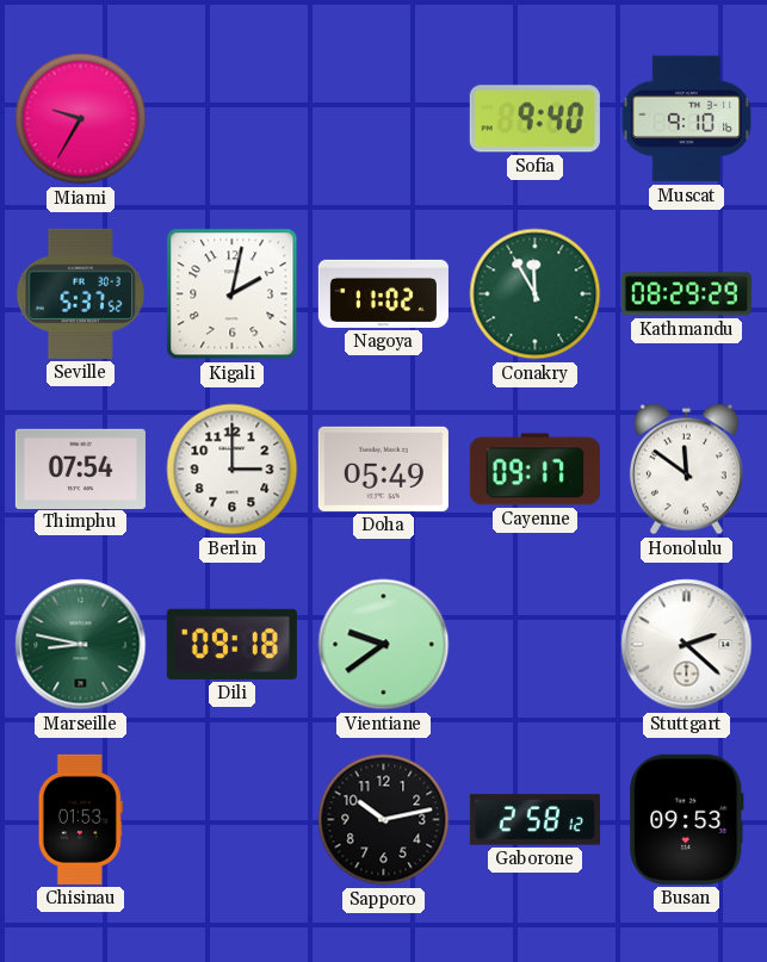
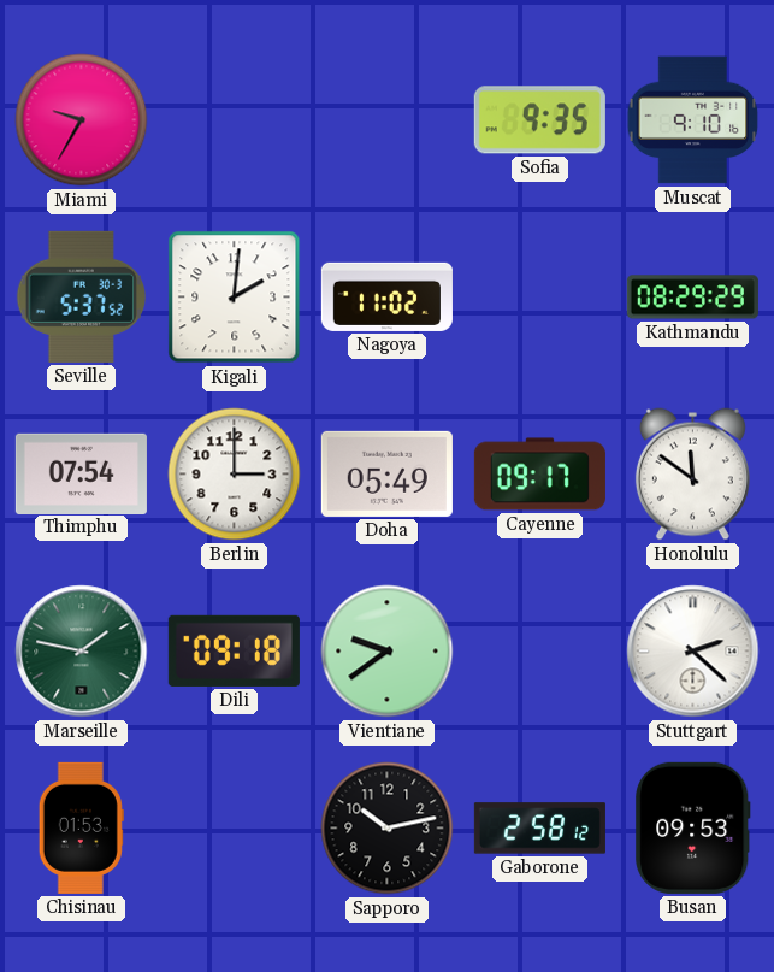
Sofia: 9:40 -> 9:35 (539, 120)
Kigali: 2:02 -> 2:01 (235, 298)
Conakry: 11:55 -> none (536, 294)
Marseille: 8:47 -> 1:47 (82, 652)
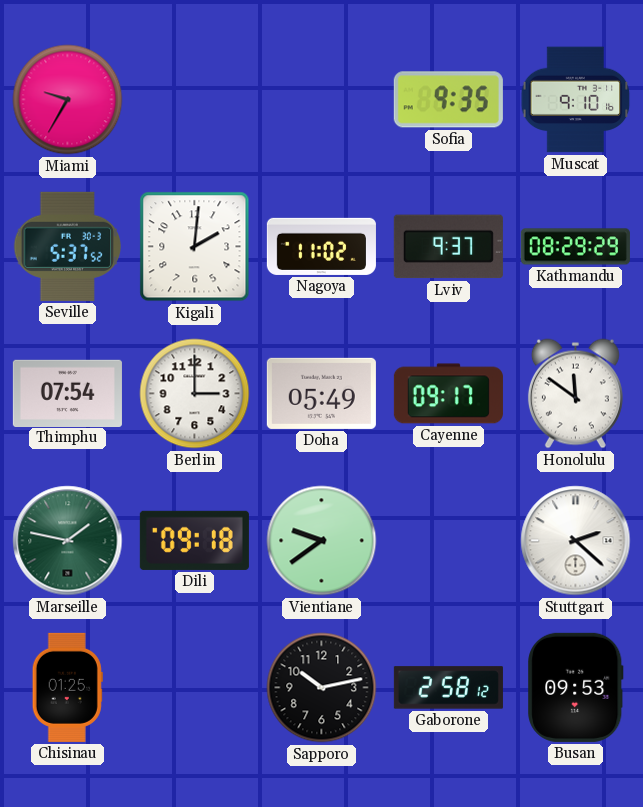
Lviv: none -> 9:37 (448, 247)
Chisinau: 01:53 -> 01:25 (67, 687)
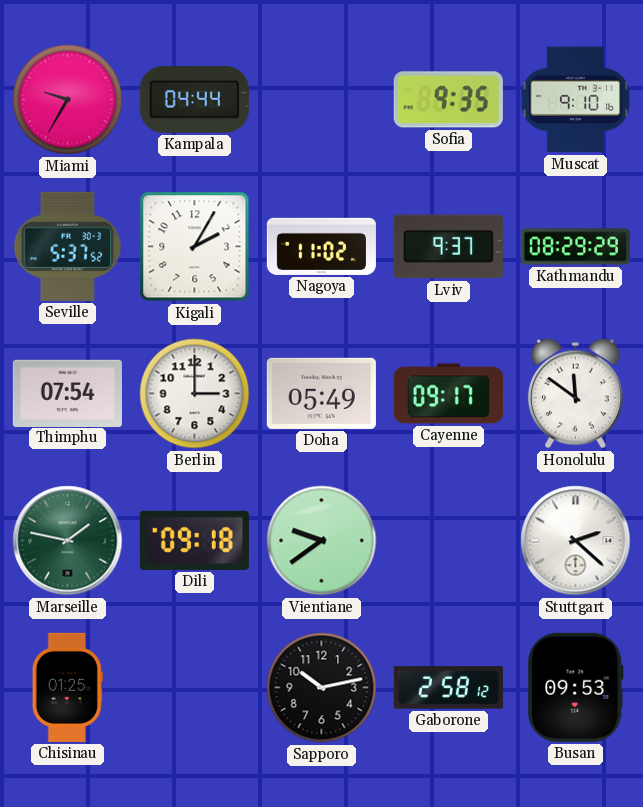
Kampala: none -> 04:44 (194, 100)
Kigali: 2:01 -> 2:05 (195, 247)
